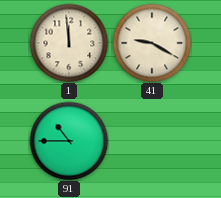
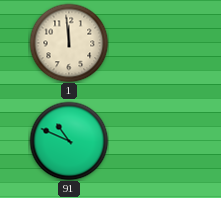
41: 9:20 -> none (152, 43)
91: 10:45 -> 10:49 (69, 141)
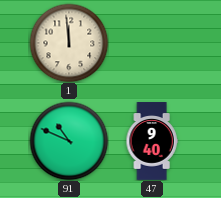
47: none -> 9:40 (152, 141)
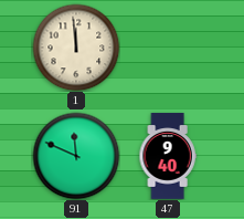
91: 10:49 -> 11:49 (76, 156)
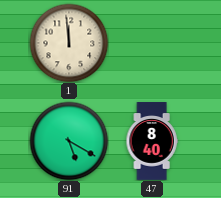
91: 11:49 -> 5:20 (69, 141)
47: 9:40 -> 8:40 (152, 141)
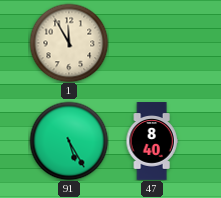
1: 11:59 -> 11:55 (69, 43)
91: 5:20 -> 5:25 (69, 141)
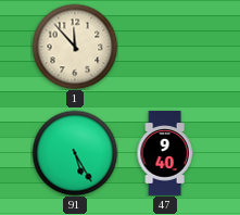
1: 11:55 -> 11:53 (75, 47)
47: 8:40 -> 9:40 (165, 153)
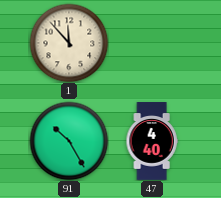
91: 5:25 -> 10:25 (69, 141)
47: 9:40 -> 4:40 (152, 141)
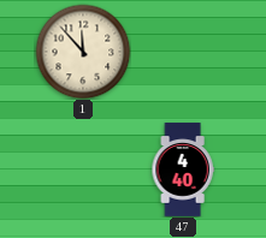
91: 10:25 -> none (69, 141)
